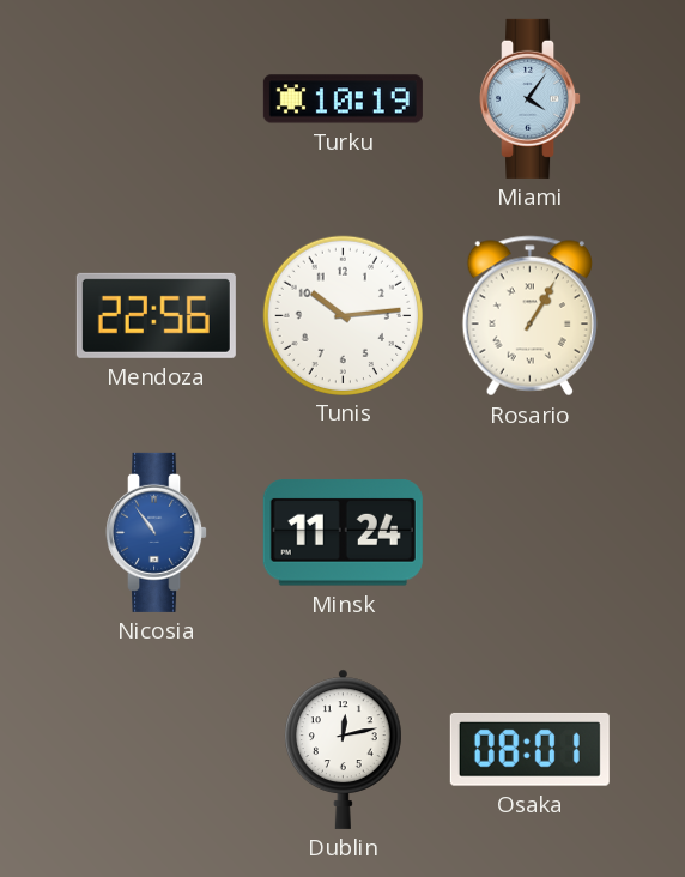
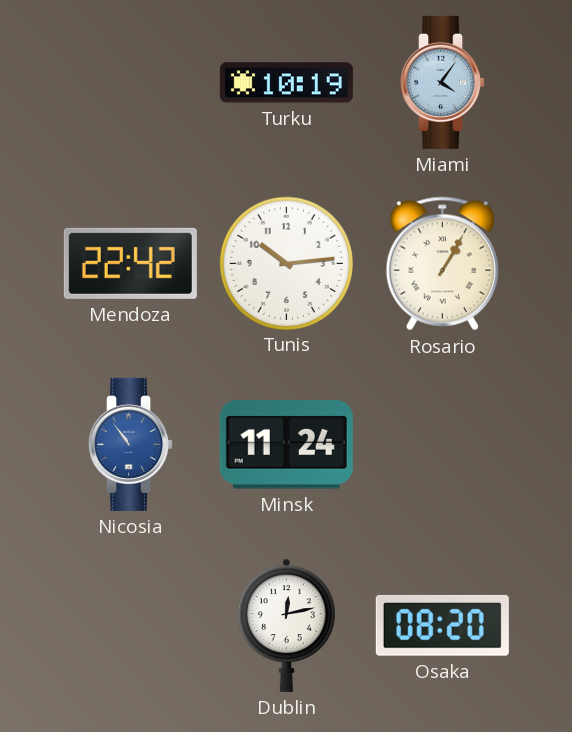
Mendoza: 22:56 -> 22:42 (130, 263)
Osaka: 08:01 -> 08:20 (442, 625)
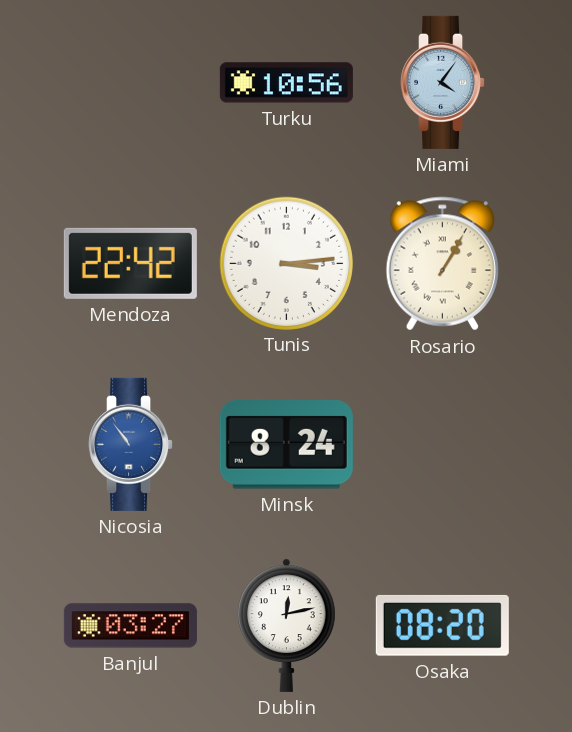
Turku: 10:19 -> 10:56 (286, 83)
Tunis: 10:14 -> 3:14 (286, 263)
Minsk: 11:24 -> 8:24 (286, 445)
Banjul: none -> 03:27 (130, 626)
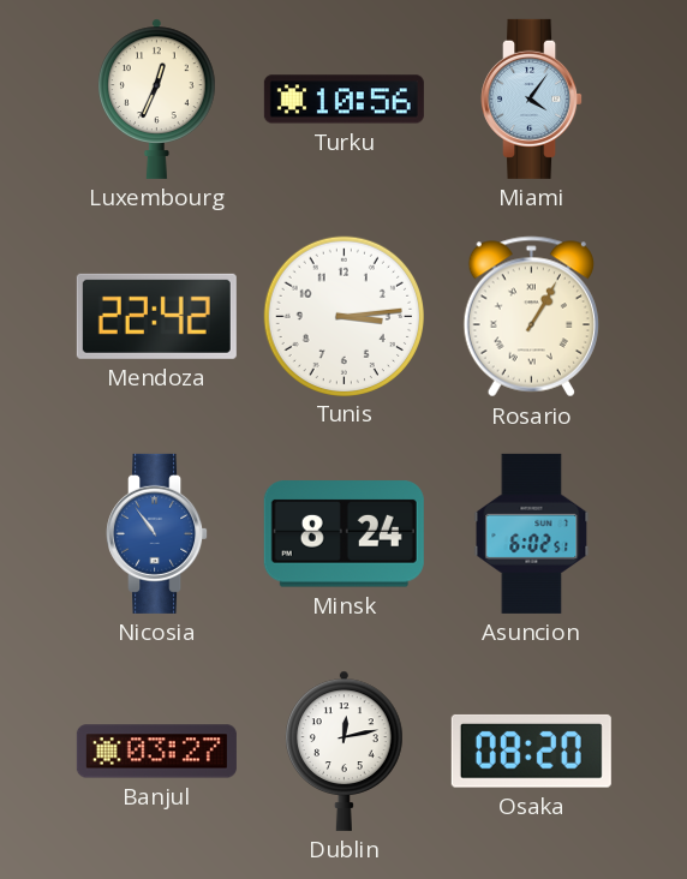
Luxembourg: none -> 12:34 (157, 98)
Asuncion: none -> 6:02 (532, 533)
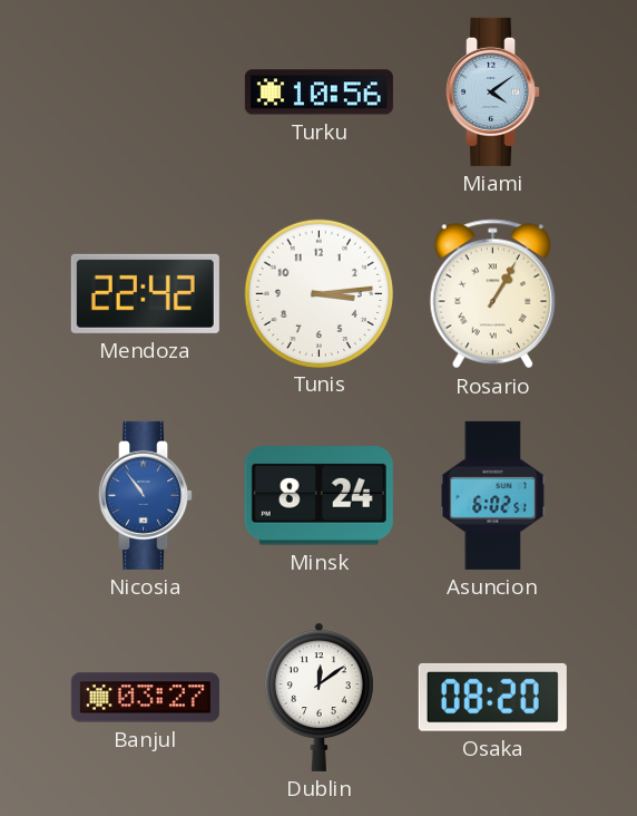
Luxembourg: 12:34 -> none (157, 98)
Miami: 4:06 -> 4:09 (493, 91)
Dublin: 12:13 -> 12:09 (320, 697)
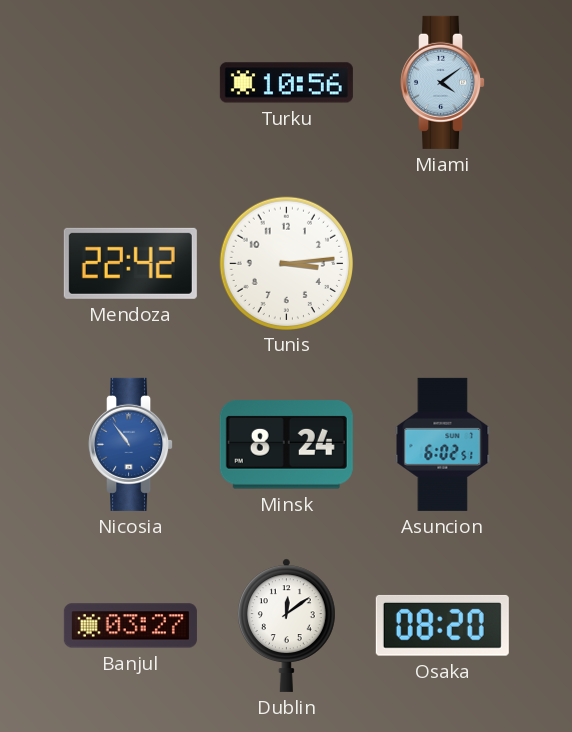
Rosario: 1:05 -> none (492, 294)
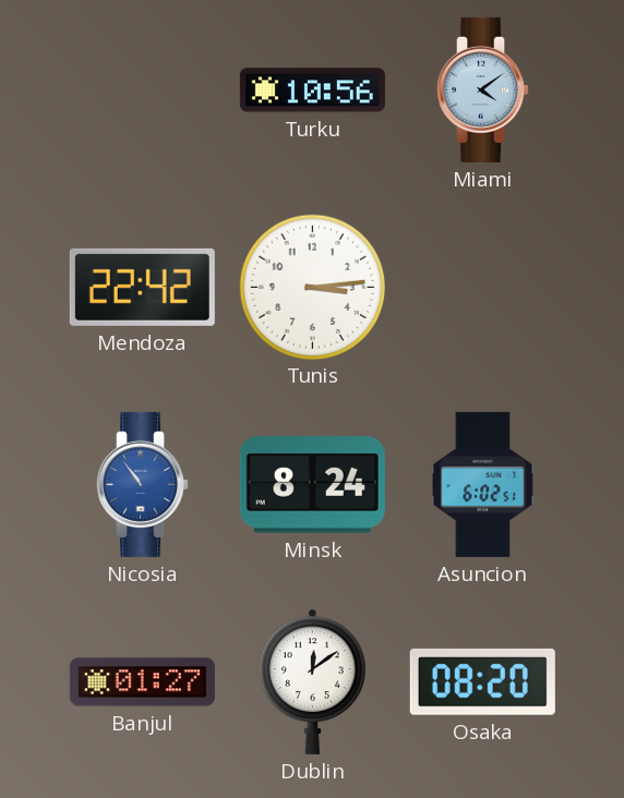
Banjul: 03:27 -> 01:27 (142, 682)
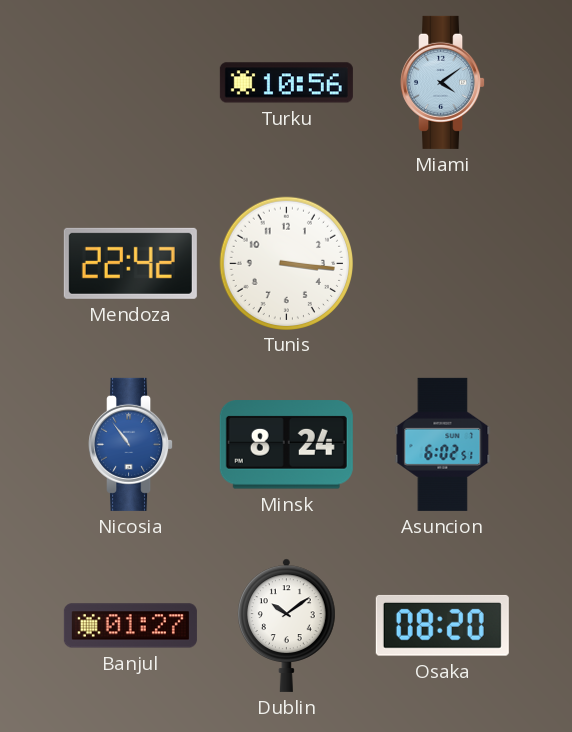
Tunis: 3:14 -> 3:16 (286, 263)
Dublin: 12:09 -> 10:09 (287, 625)
